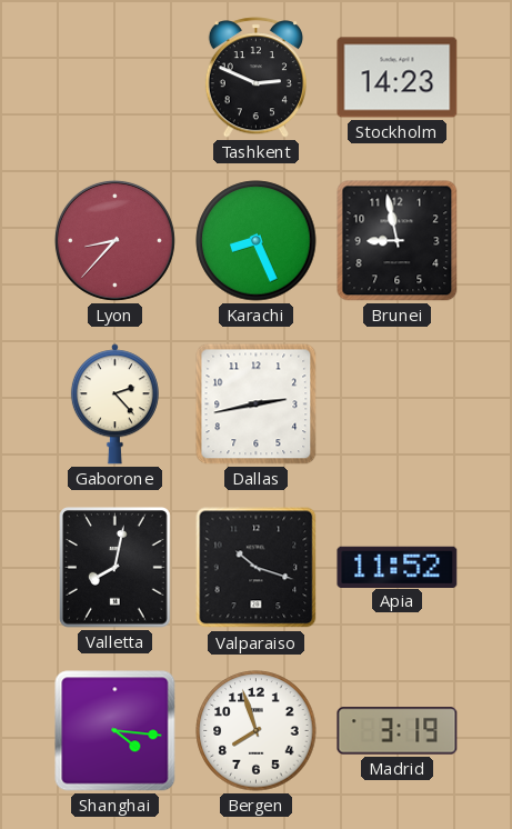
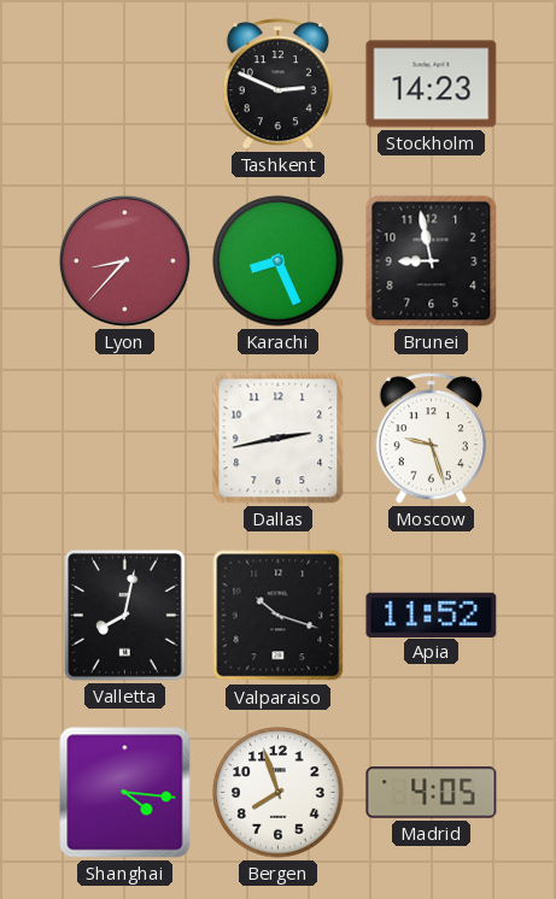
Gaborone: 2:23 -> none (114, 404)
Moscow: none -> 9:27 (431, 439)
Madrid: 3:19 -> 4:05 (432, 793)
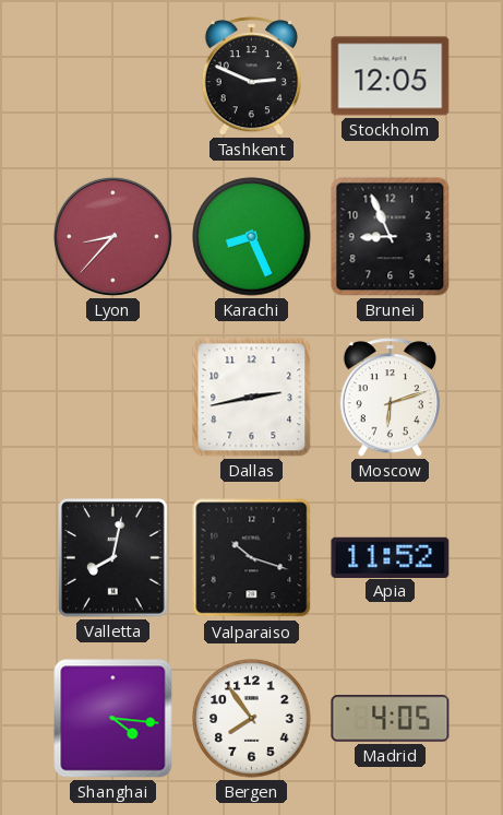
Stockholm: 14:23 -> 12:05 (391, 76)
Brunei: 8:58 -> 8:56 (391, 237)
Moscow: 9:27 -> 6:12 (390, 398)
Bergen: 7:57 -> 7:54 (252, 719)
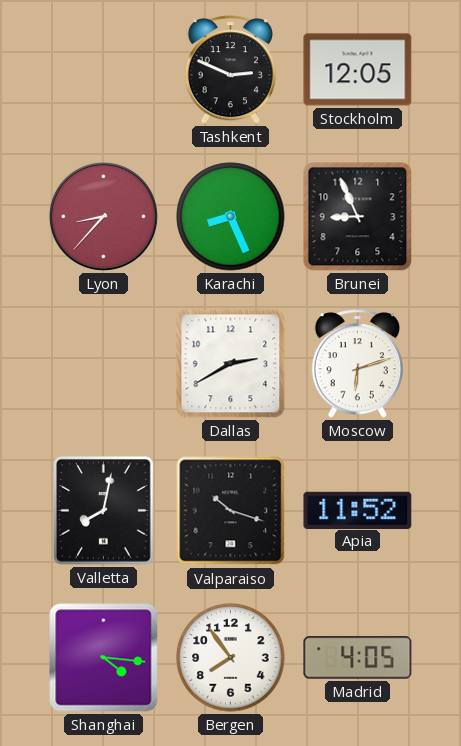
Dallas: 2:43 -> 2:40 (231, 364)
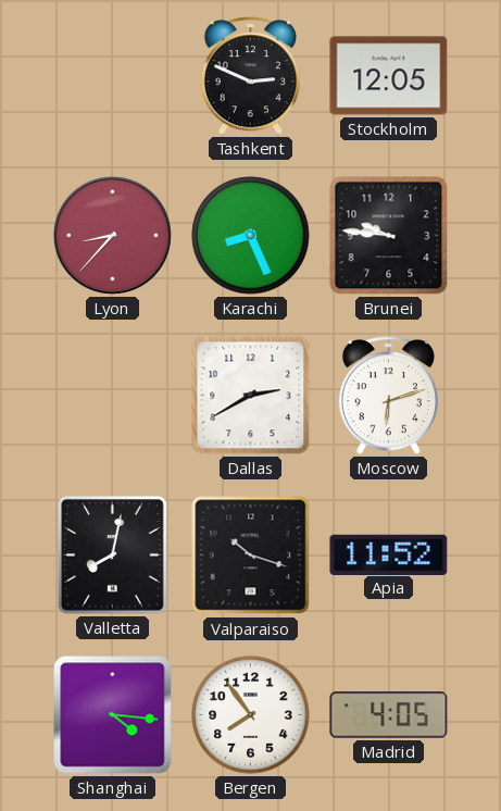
Brunei: 8:56 -> 9:46 (389, 236)
